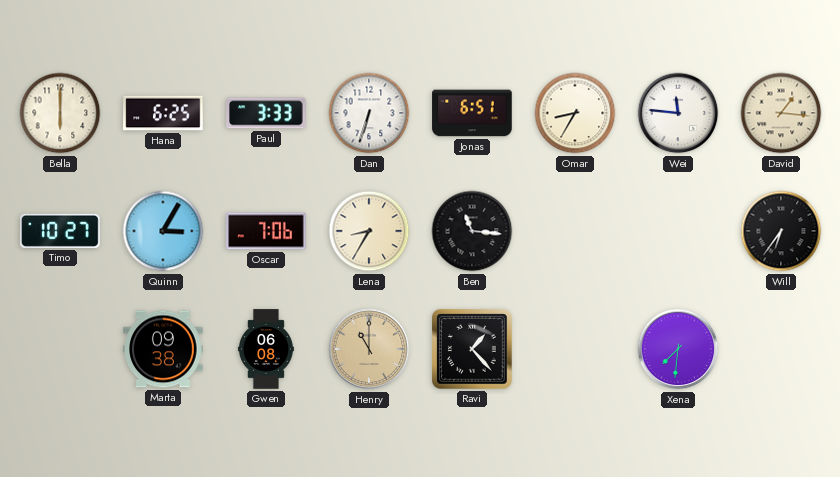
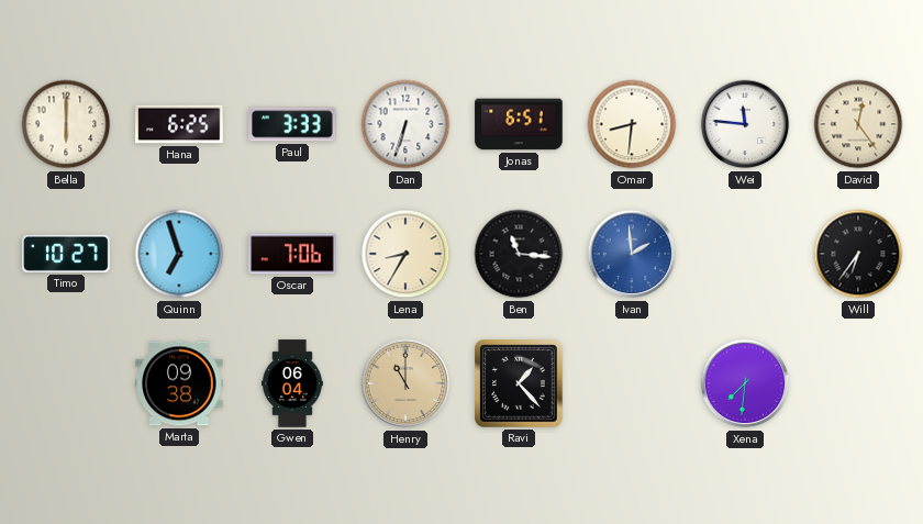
Omar: 8:35 -> 8:31 (632, 124)
David: 1:16 -> 12:24 (858, 124)
Quinn: 3:05 -> 6:57 (179, 254)
Ivan: none -> 1:59 (632, 254)
Gwen: 06:08 -> 06:04 (292, 383)
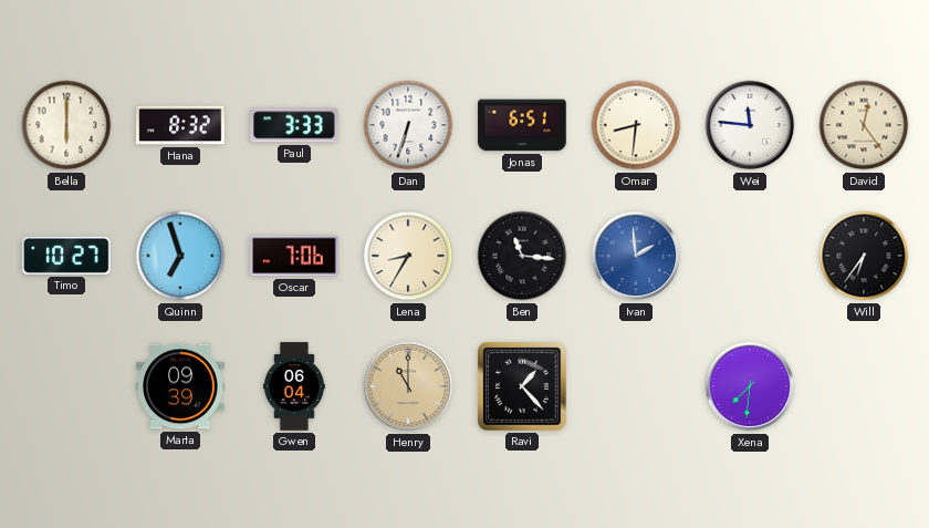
Hana: 6:25 -> 8:32 (180, 125)
Marta: 09:38 -> 09:39 (180, 386)
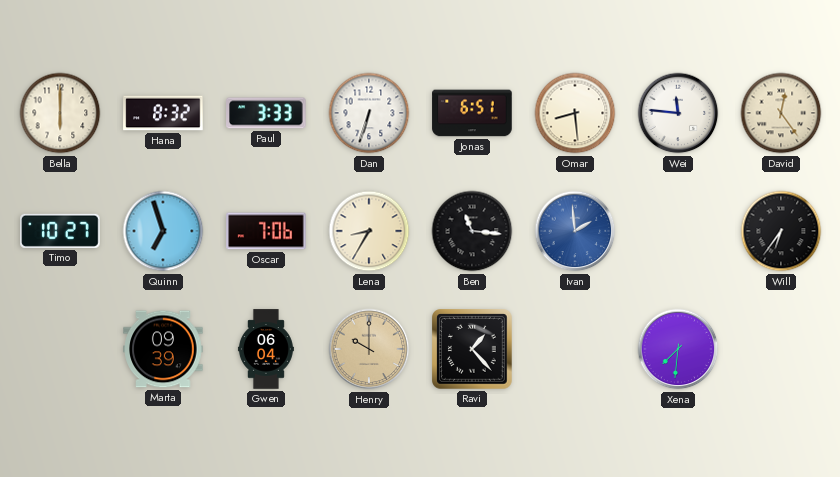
Omar: 8:31 -> 8:29 (575, 113)
Henry: 11:00 -> 10:00 (369, 349)
